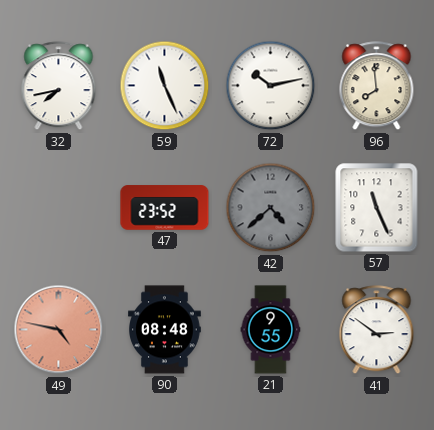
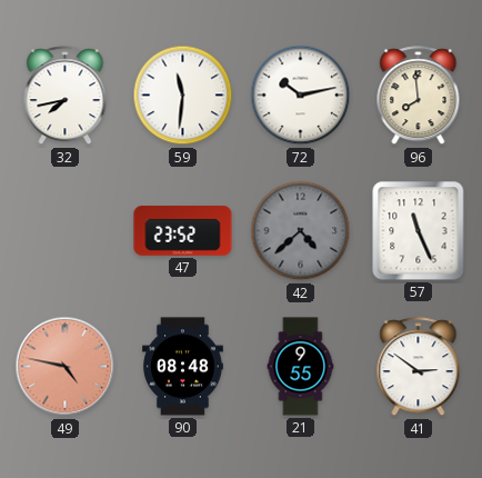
59: 11:26 -> 11:31 (183, 96)
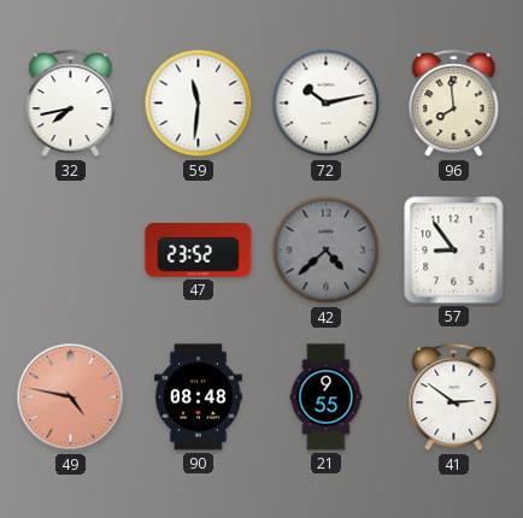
57: 11:26 -> 8:54 (454, 251)
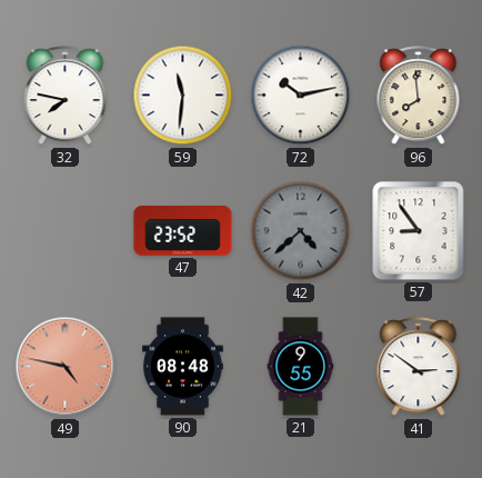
32: 7:43 -> 7:47 (66, 96)
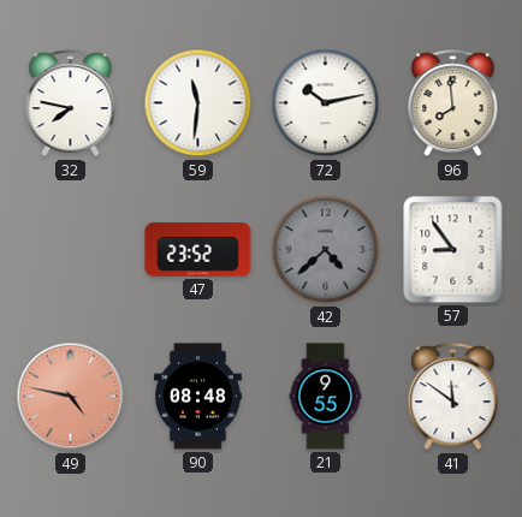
41: 2:51 -> 11:51 (453, 397)
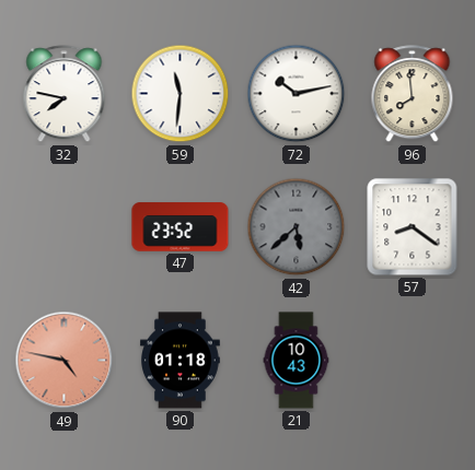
42: 4:38 -> 5:38 (297, 227)
57: 8:54 -> 8:21 (413, 227)
90: 08:48 -> 01:18 (181, 361)
21: 9:55 -> 10:43 (297, 361)
41: 11:51 -> none (453, 397)
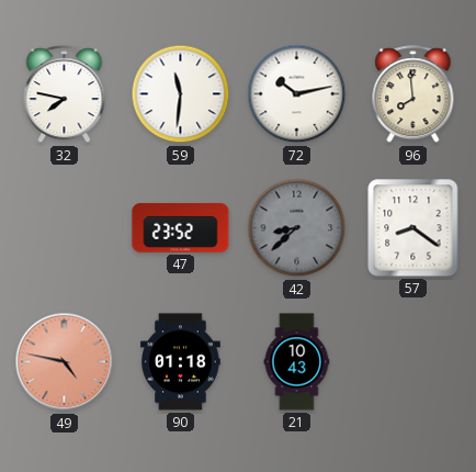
42: 5:38 -> 8:38 (297, 228)
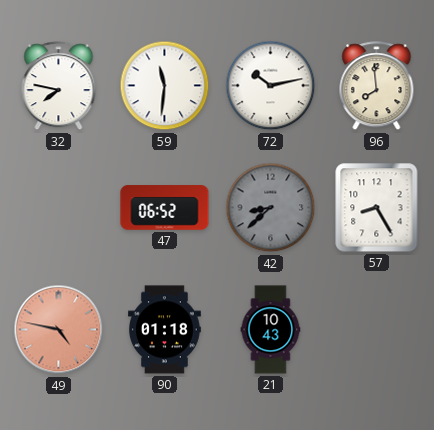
47: 23:52 -> 06:52 (165, 208)
57: 8:21 -> 8:25 (377, 208)
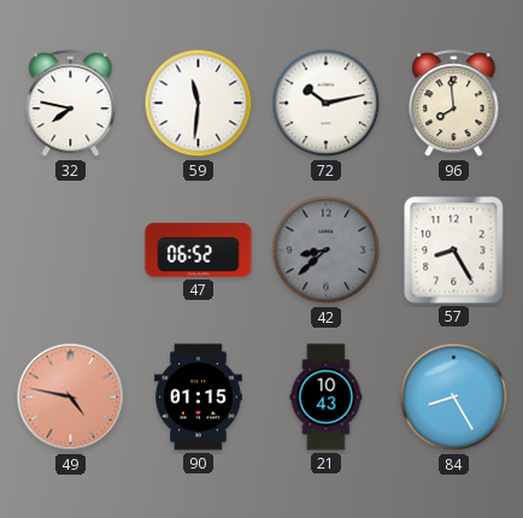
90: 01:18 -> 01:15 (199, 398)
84: none -> 8:25 (454, 398)
